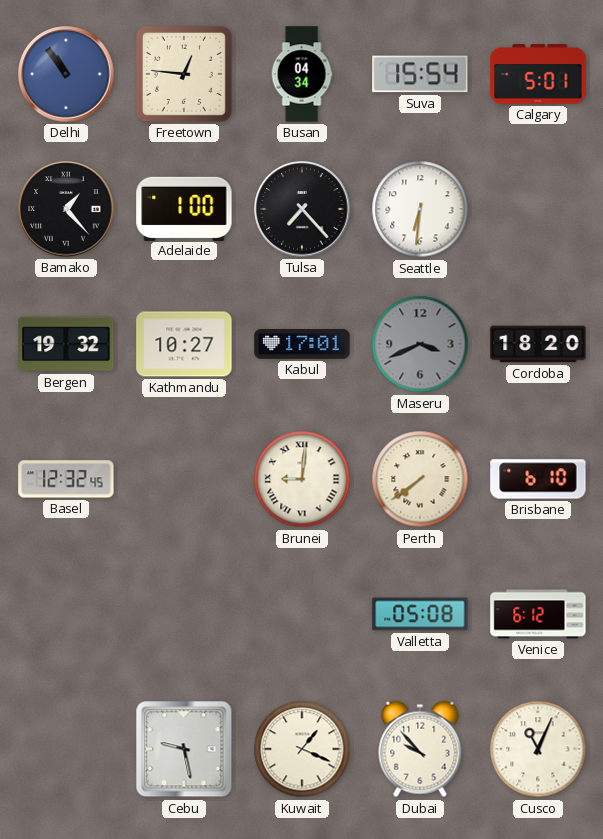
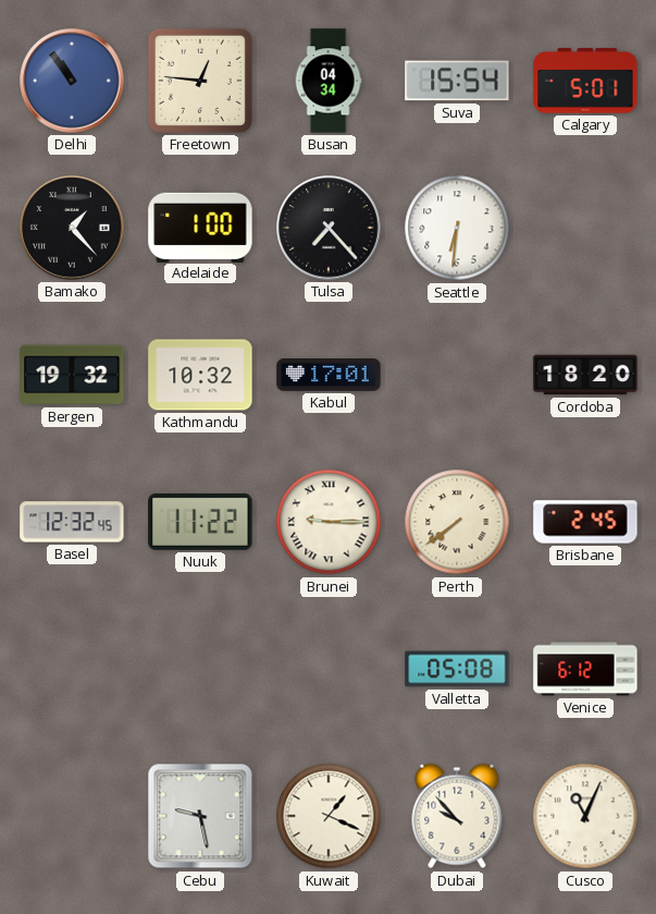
Kathmandu: 10:27 -> 10:32 (200, 375)
Maseru: 3:41 -> none (420, 344)
Nuuk: none -> 11:22 (200, 522)
Brunei: 9:01 -> 9:15 (329, 522)
Brisbane: 6:10 -> 2:45 (585, 522)
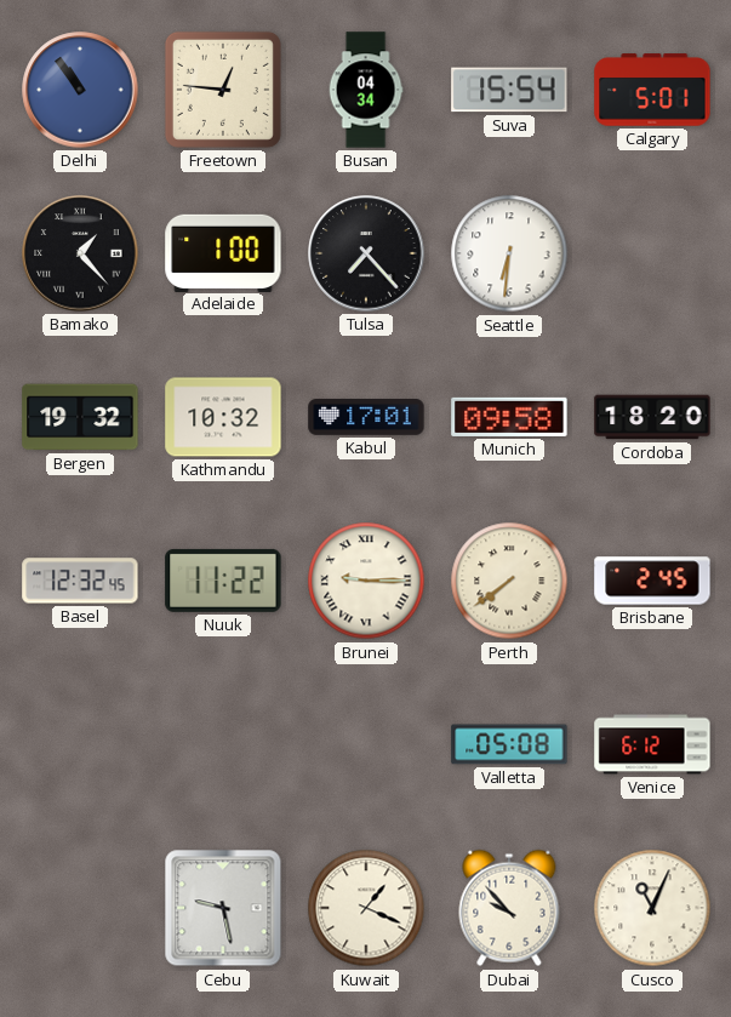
Munich: none -> 09:58 (509, 417)
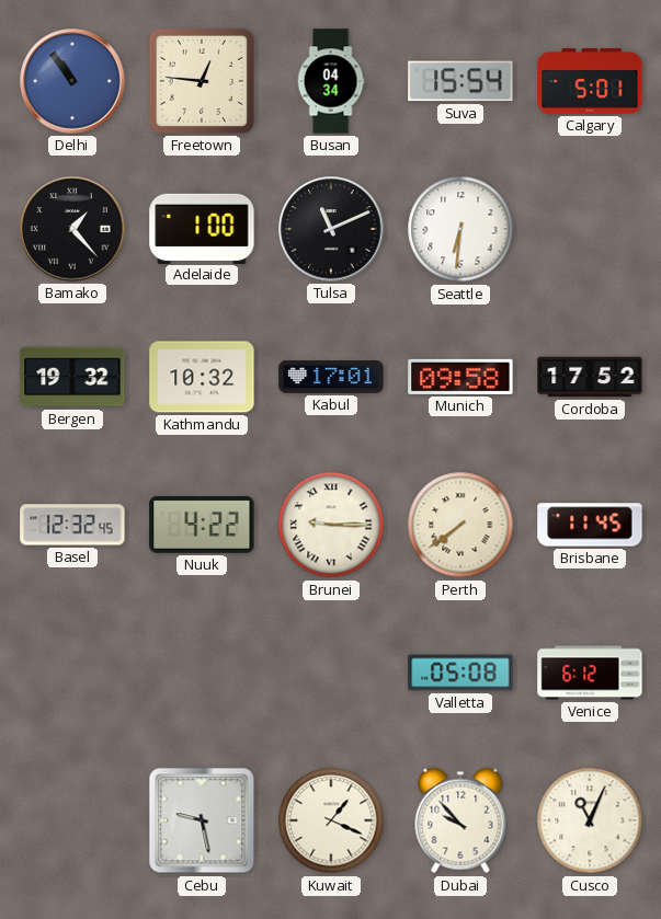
Tulsa: 7:23 -> 11:11 (331, 229)
Cordoba: 18:20 -> 17:52 (590, 377)
Nuuk: 11:22 -> 4:22 (202, 525)
Brisbane: 2:45 -> 11:45 (590, 525)
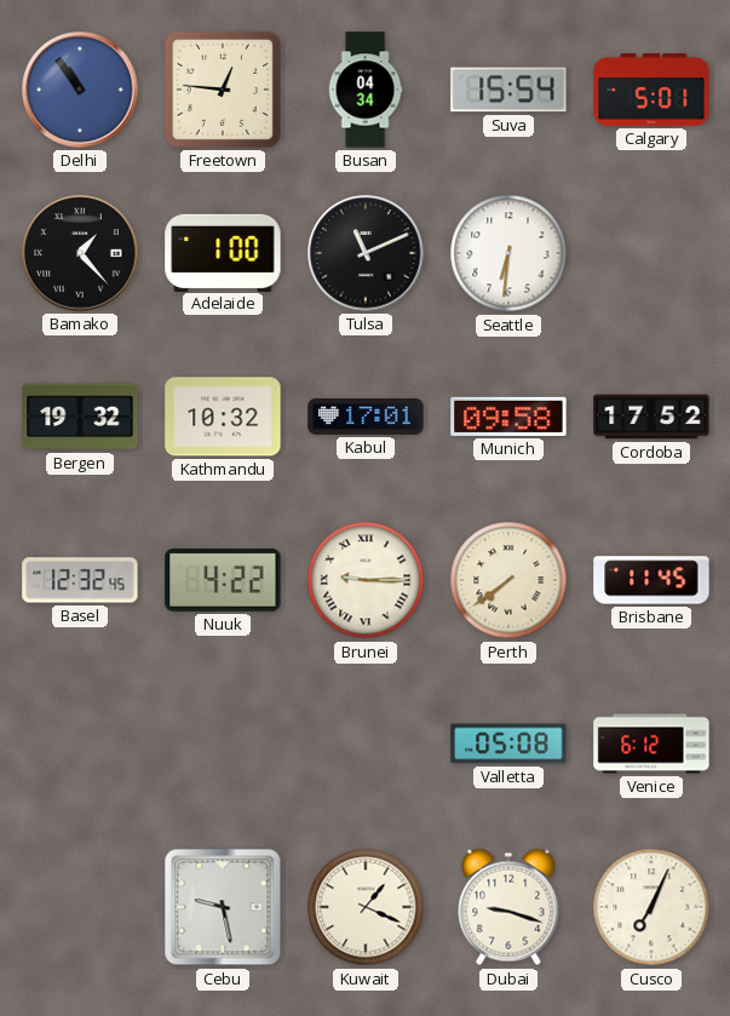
Dubai: 9:53 -> 9:18 (508, 907)
Cusco: 11:04 -> 7:04 (651, 907)
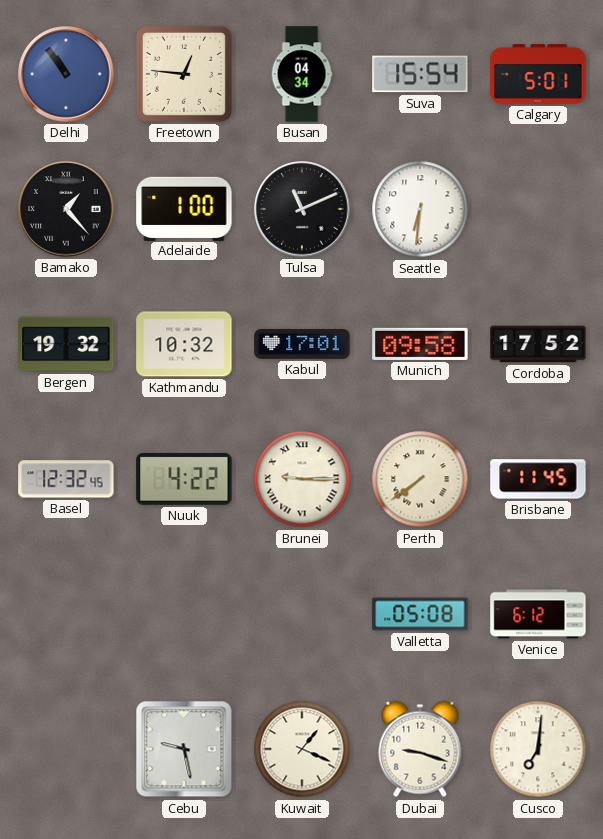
Cusco: 7:04 -> 7:01 (538, 749)
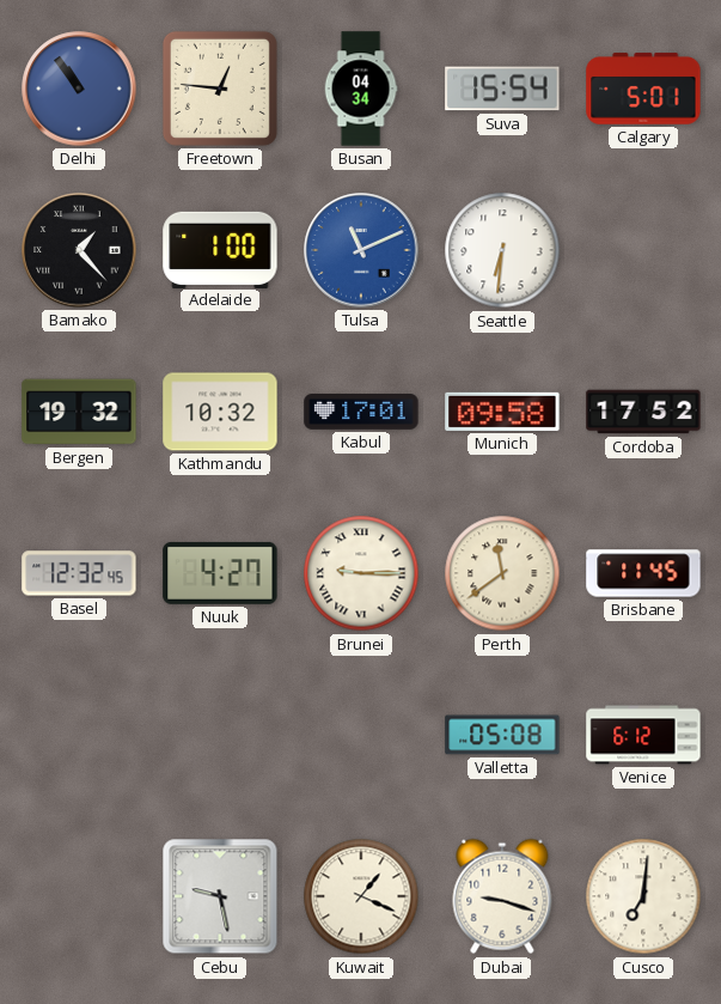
Tulsa dial: black -> blue (361, 250)
Nuuk: 4:22 -> 4:27 (220, 573)
Perth: 7:39 -> 11:39 (502, 573)
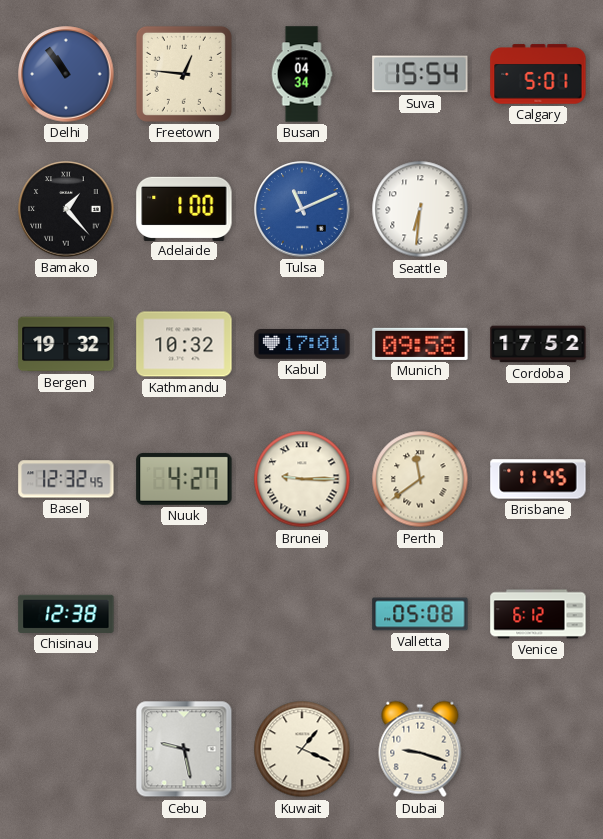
Chisinau: none -> 12:38 (66, 614)
Cusco: 7:01 -> none (643, 896)
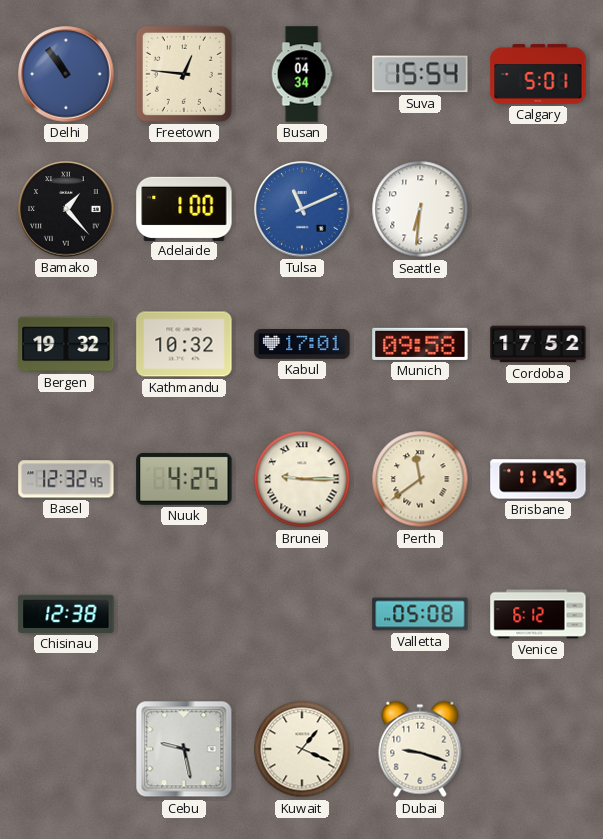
Nuuk: 4:27 -> 4:25 (184, 479)
